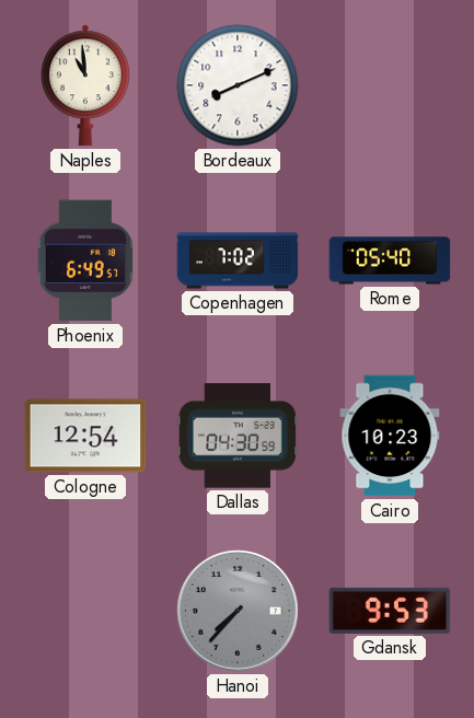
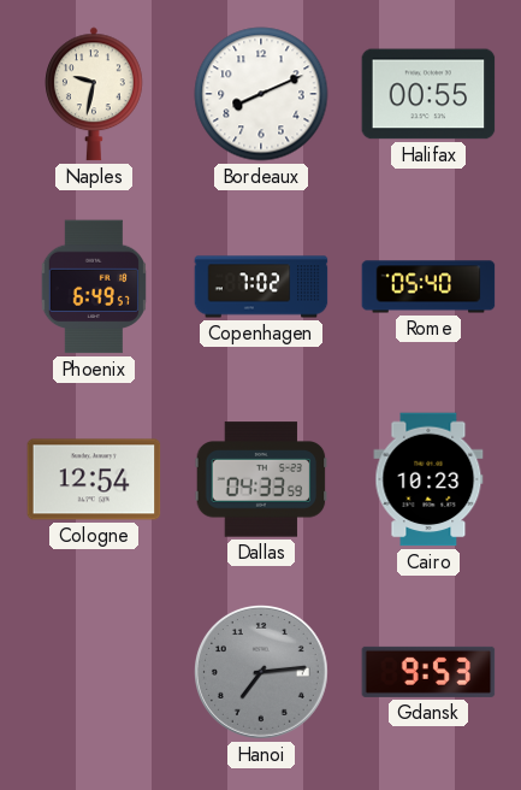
Naples: 10:59 -> 9:32 (95, 94)
Halifax: none -> 00:55 (428, 94)
Dallas: 04:30 -> 04:33 (261, 479)
Hanoi: 7:37 -> 7:14 (262, 673)
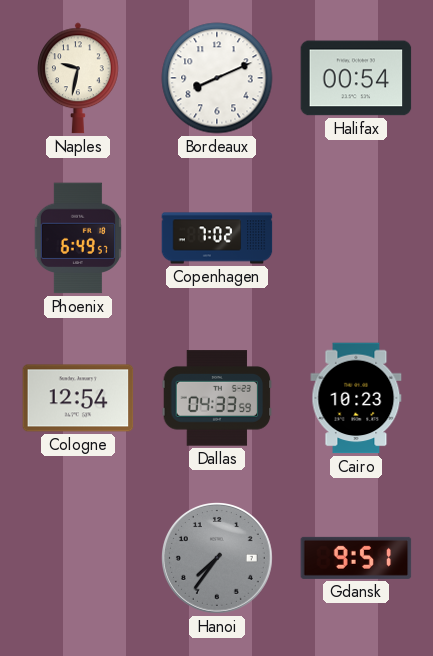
Halifax: 00:55 -> 00:54 (356, 78)
Rome: 05:40 -> none (428, 287)
Hanoi: 7:14 -> 7:36 (218, 559)
Gdansk: 9:53 -> 9:51 (356, 558)
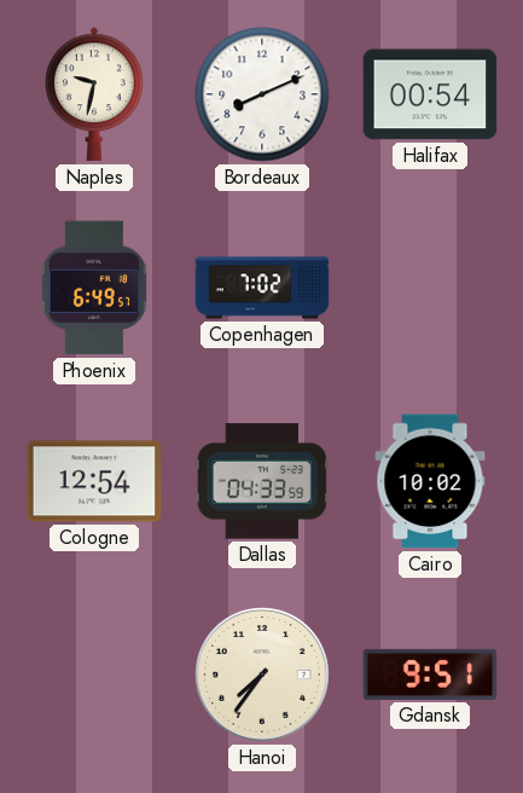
Cairo: 10:23 -> 10:02 (430, 481)
Hanoi dial: grey -> cream (263, 676)
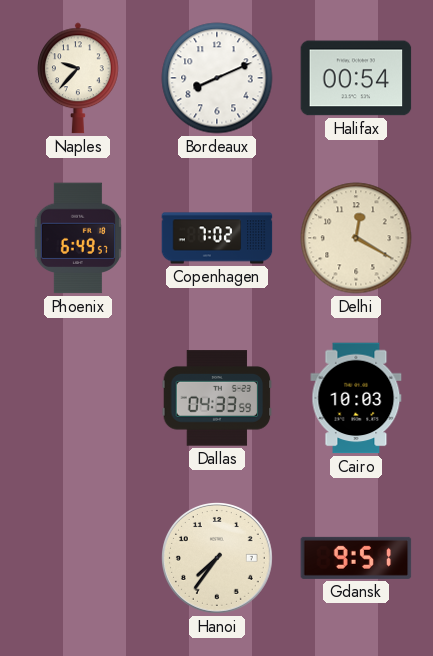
Naples: 9:32 -> 9:37 (79, 78)
Delhi: none -> 12:20 (356, 238)
Cologne: 12:54 -> none (94, 481)
Cairo: 10:02 -> 10:03 (356, 398)
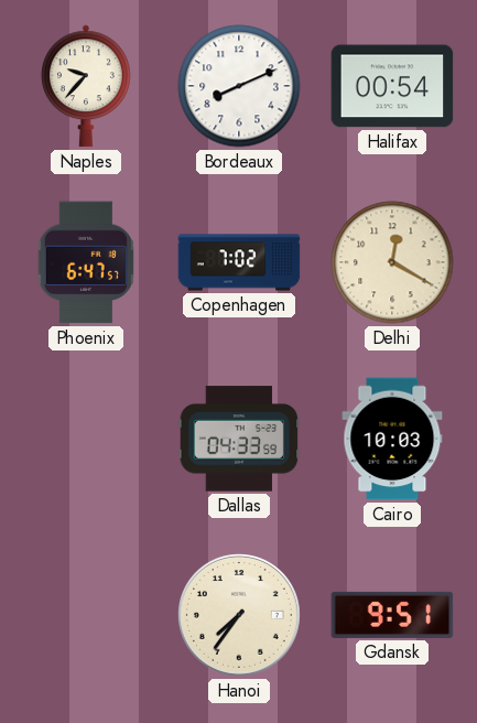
Phoenix: 6:49 -> 6:47 (86, 262)
